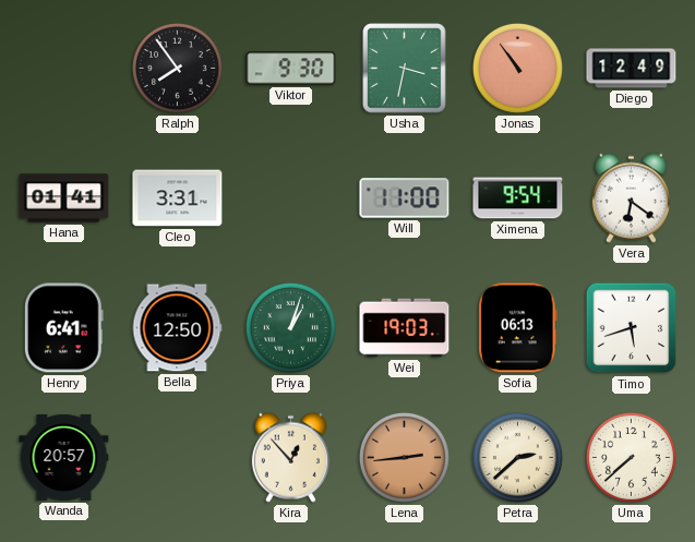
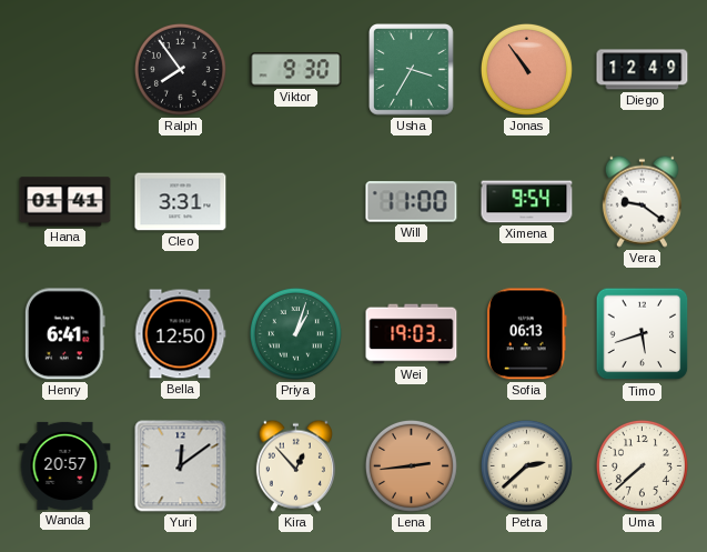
Usha: 3:32 -> 3:35 (412, 70)
Vera: 6:21 -> 9:21 (642, 201)
Yuri: none -> 12:09 (181, 466)
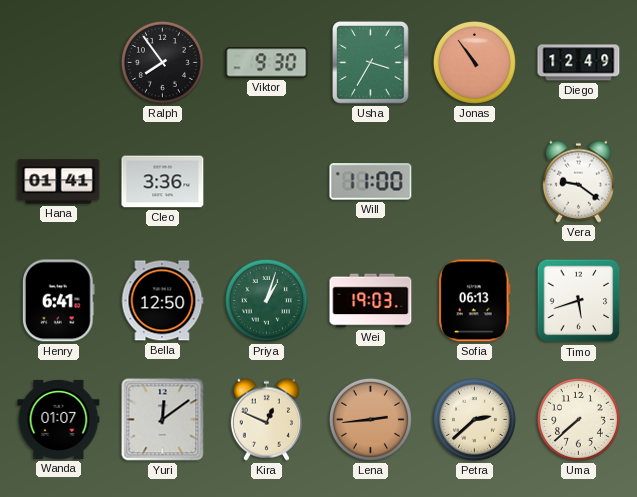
Cleo: 3:31 -> 3:36 (163, 182)
Ximena: 9:54 -> none (527, 202)
Wanda: 20:57 -> 01:07 (59, 419)
Kira: 12:53 -> 12:49 (266, 419)
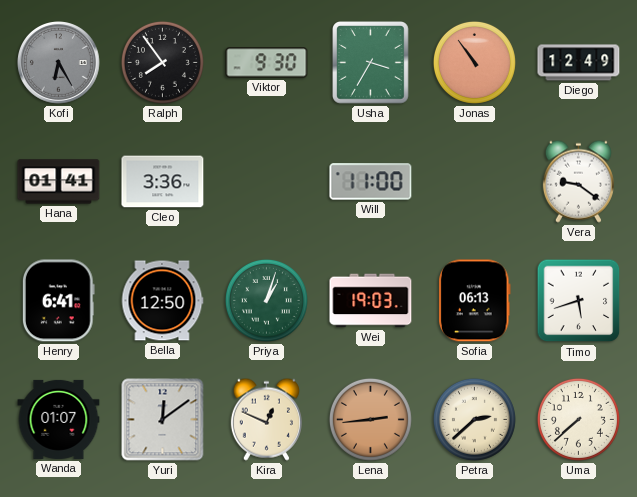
Kofi: none -> 6:25 (59, 63)
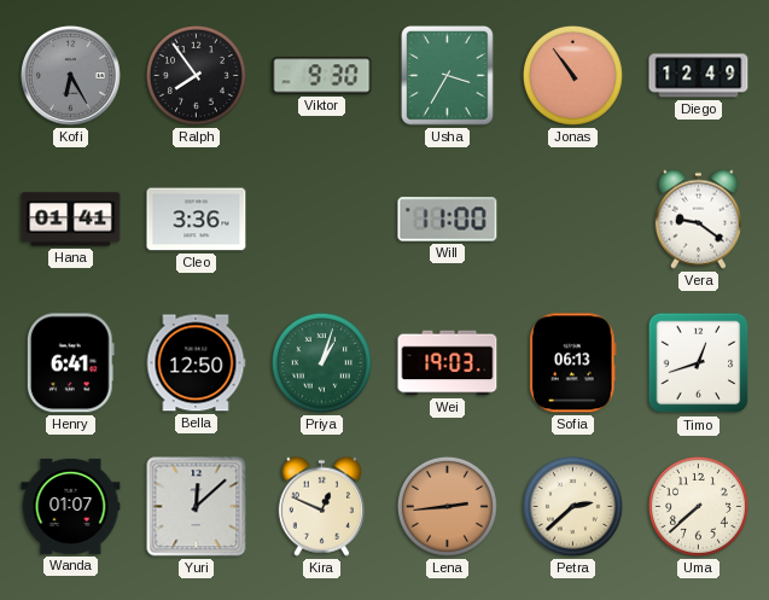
Timo: 5:42 -> 12:42 (699, 363)
Yuri: 12:09 -> 12:08 (197, 507)
